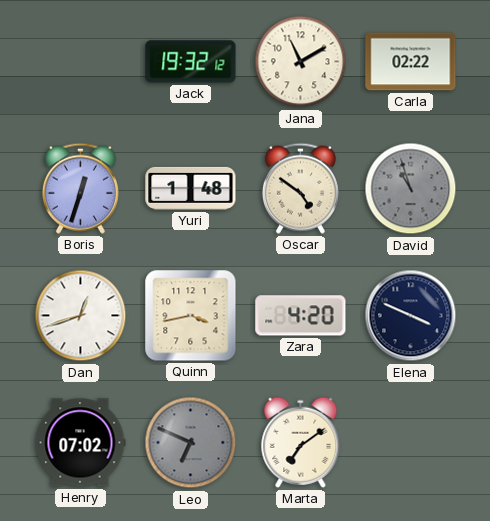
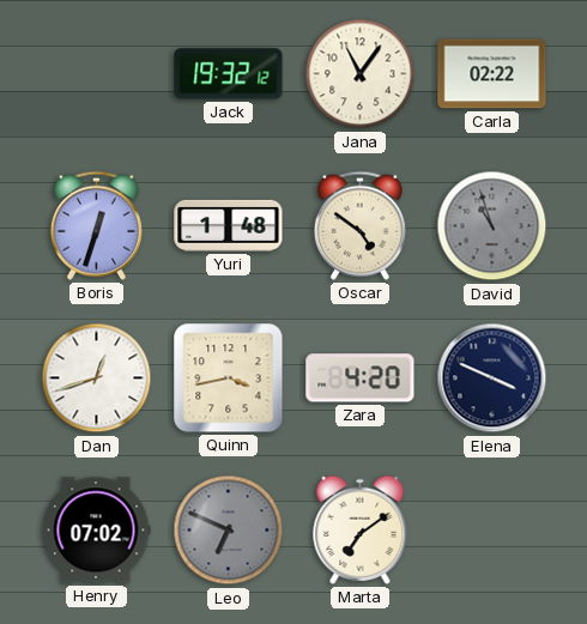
Jana: 11:10 -> 11:06 (361, 74)
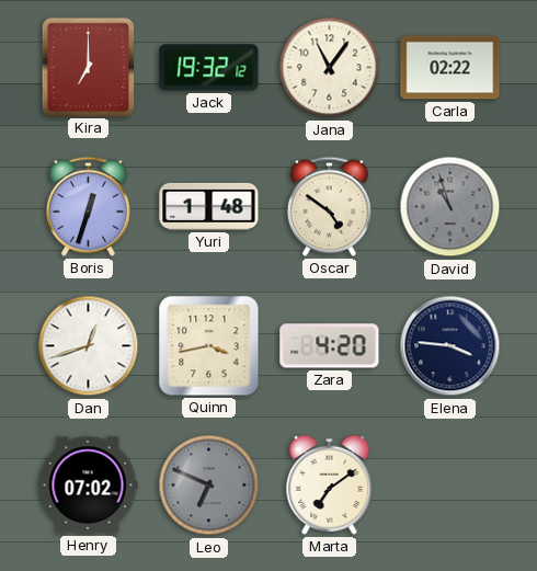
Kira: none -> 7:00 (88, 67)
Elena: 3:49 -> 3:46 (450, 346)
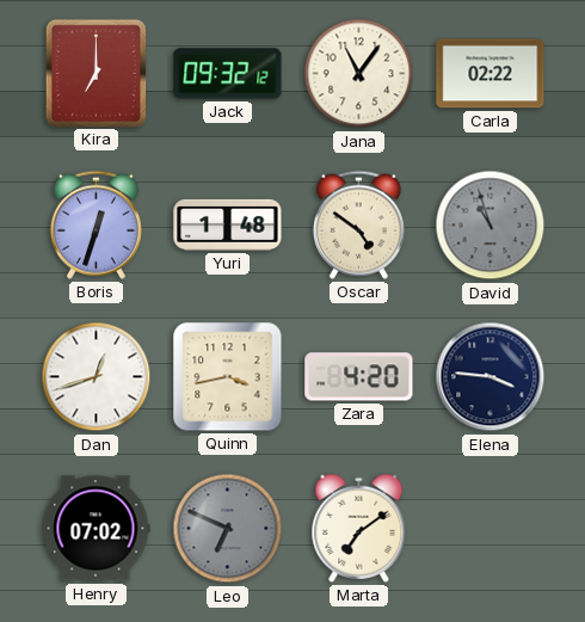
Jack: 19:32 -> 09:32 (228, 74)
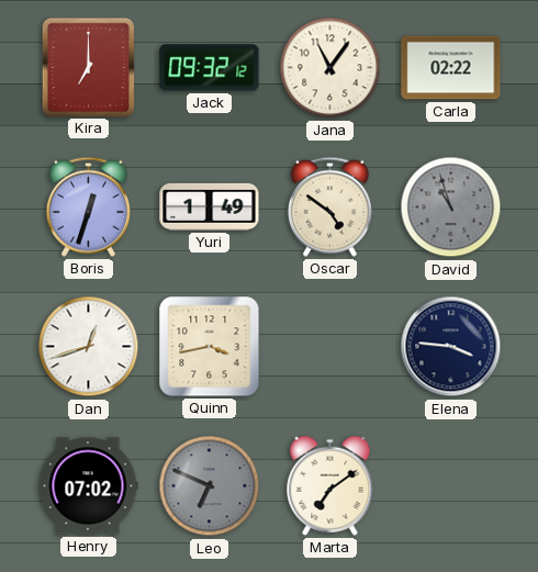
Yuri: 1:48 -> 1:49 (210, 206)
Zara: 4:20 -> none (359, 377)
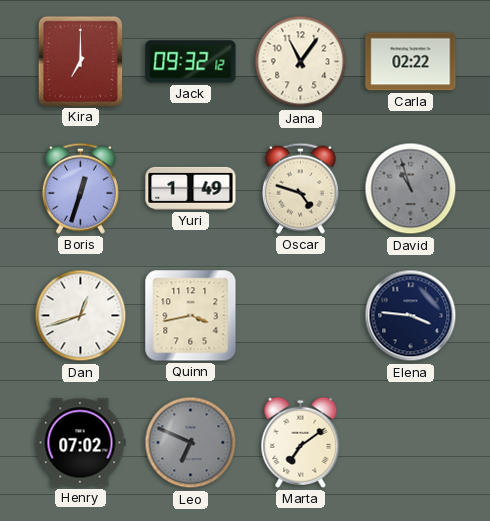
Oscar: 4:51 -> 4:48 (300, 188)
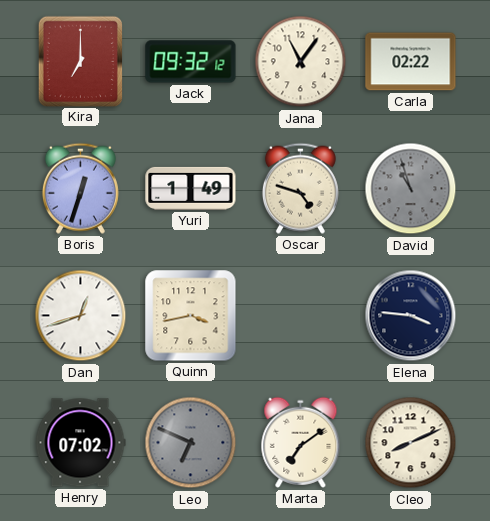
Cleo: none -> 8:11 (411, 443)
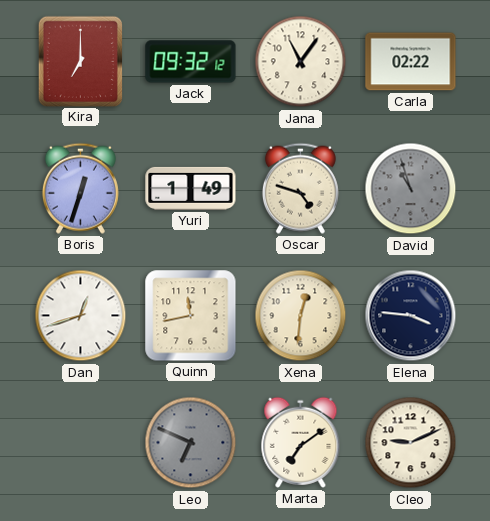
Quinn: 3:43 -> 11:43 (191, 316)
Xena: none -> 12:31 (301, 316)
Henry: 07:02 -> none (80, 443)
Cleo: 8:11 -> 9:11 (411, 443)
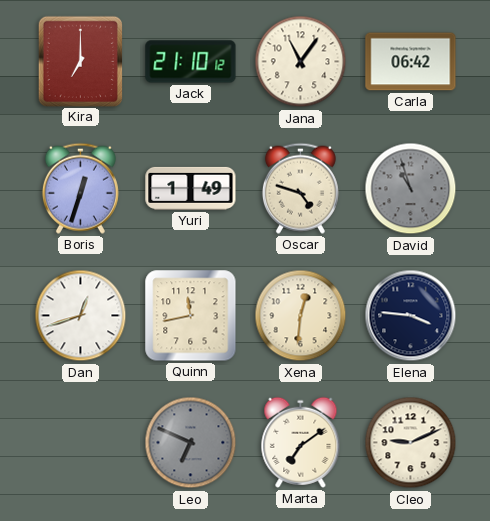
Jack: 09:32 -> 21:10 (191, 62)
Carla: 02:22 -> 06:42 (411, 62)
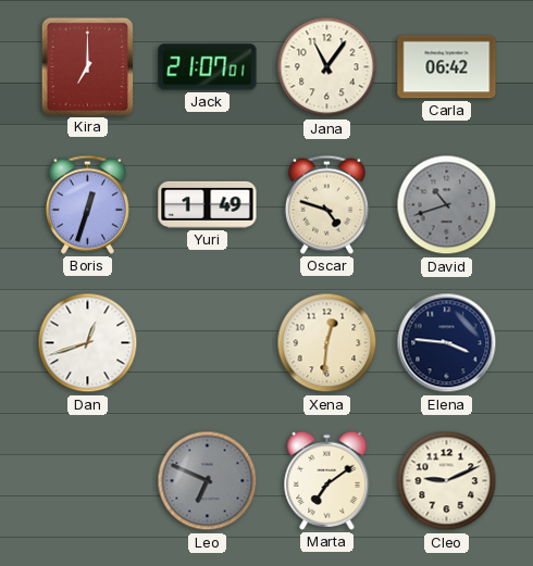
Jack: 21:10 -> 21:07 (208, 67)
David: 10:57 -> 10:42 (447, 205)
Quinn: 11:43 -> none (191, 316)
